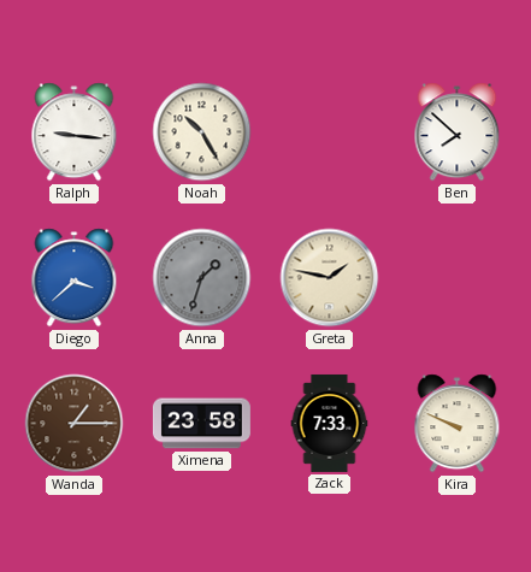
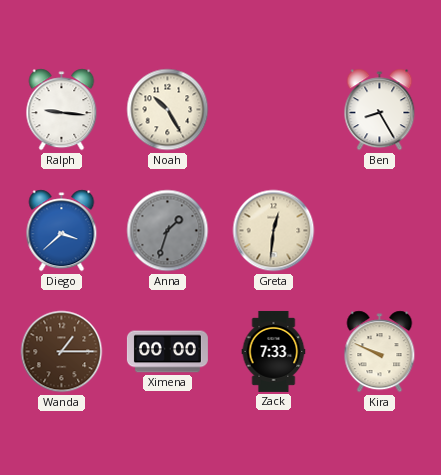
Ben: 7:52 -> 8:25 (380, 110)
Greta: 1:47 -> 12:31 (274, 231)
Ximena: 23:58 -> 00:00 (167, 352)
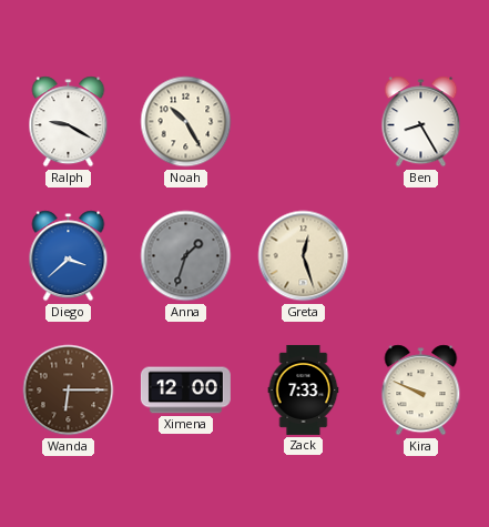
Ralph: 9:16 -> 9:20 (69, 122)
Greta: 12:31 -> 12:27 (304, 256)
Wanda: 1:15 -> 6:15 (69, 391)
Ximena: 00:00 -> 12:00 (185, 391)
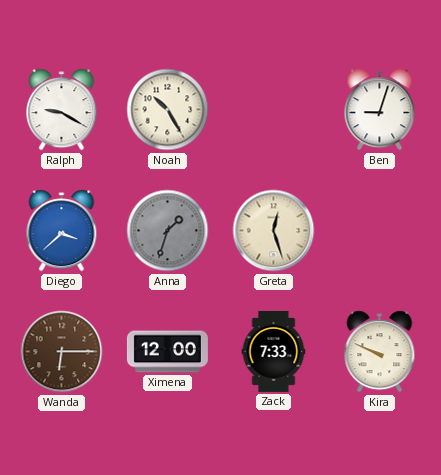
Ben: 8:25 -> 9:03 (380, 110)
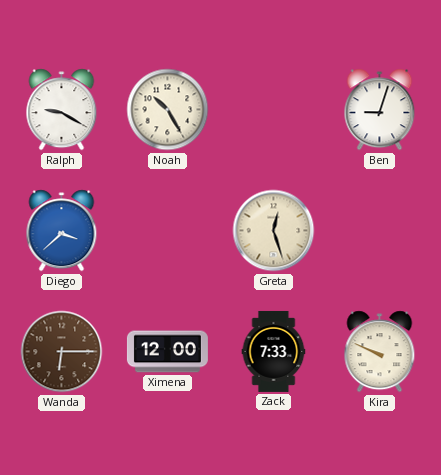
Anna: 1:33 -> none (168, 231)
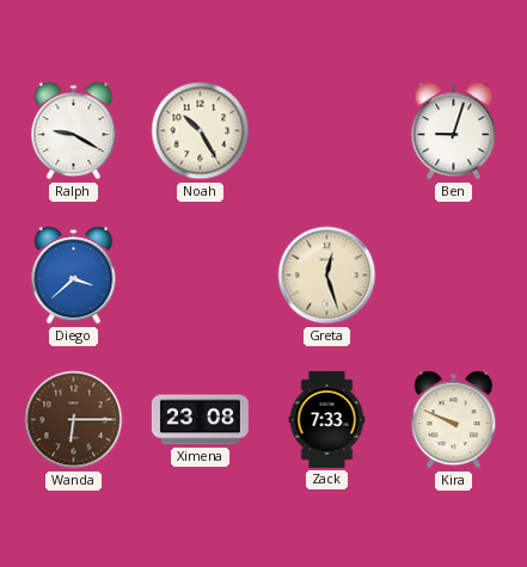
Ximena: 12:00 -> 23:08 (200, 420)
